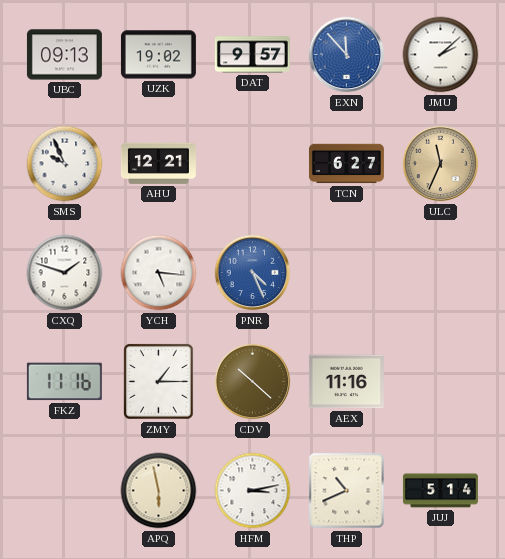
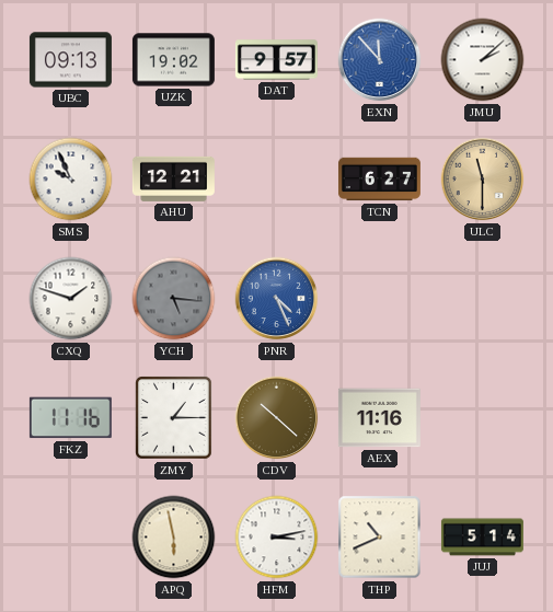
ULC: 11:34 -> 11:30 (483, 180)
YCH dial: white -> grey (174, 299)
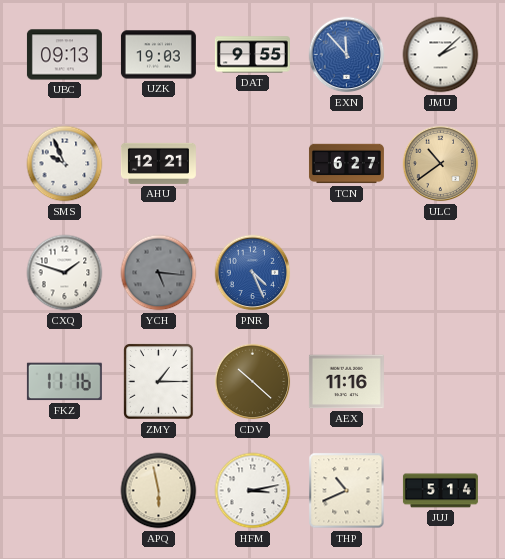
UZK: 19:02 -> 19:03 (158, 55)
DAT: 9:57 -> 9:55 (252, 55)
ULC: 11:30 -> 10:39 (441, 164)
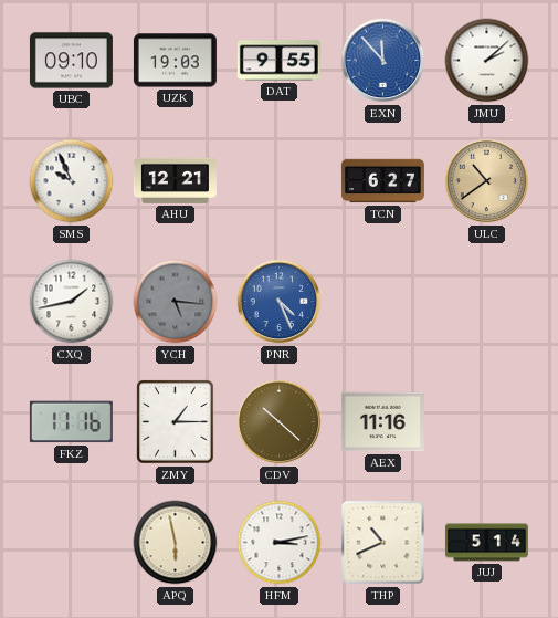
UBC: 09:13 -> 09:10 (71, 61)
CXQ: 1:48 -> 1:43 (72, 302)
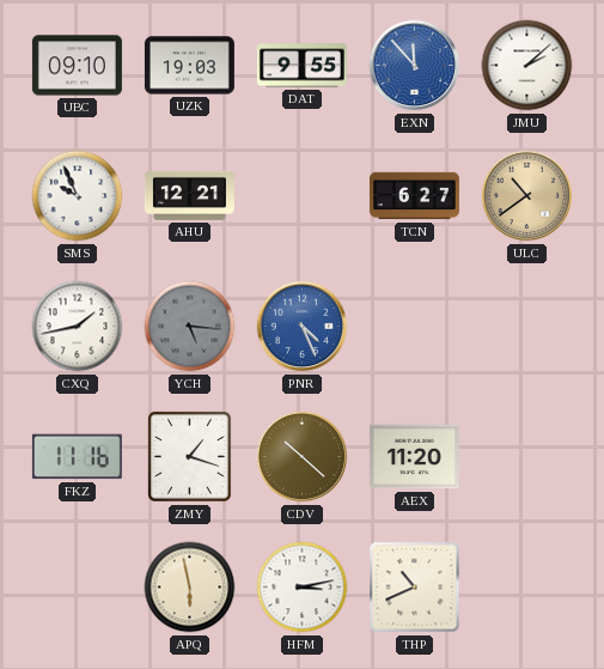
ZMY: 1:15 -> 1:18 (190, 457)
AEX: 11:16 -> 11:20 (414, 457)
JUJ: 5:14 -> none (486, 543)
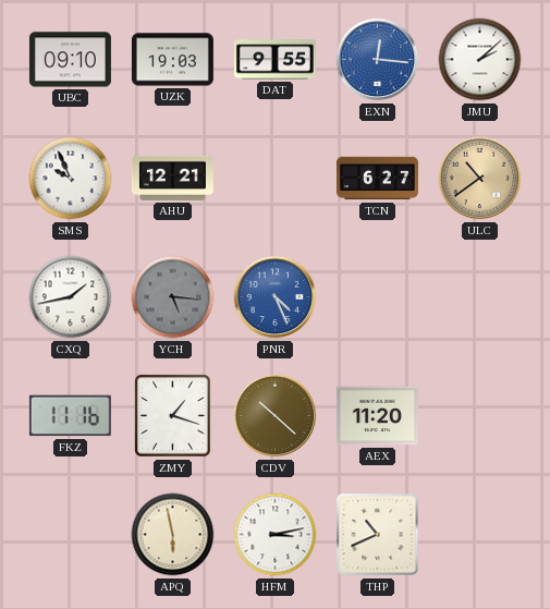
EXN: 11:53 -> 12:16 (378, 60)
